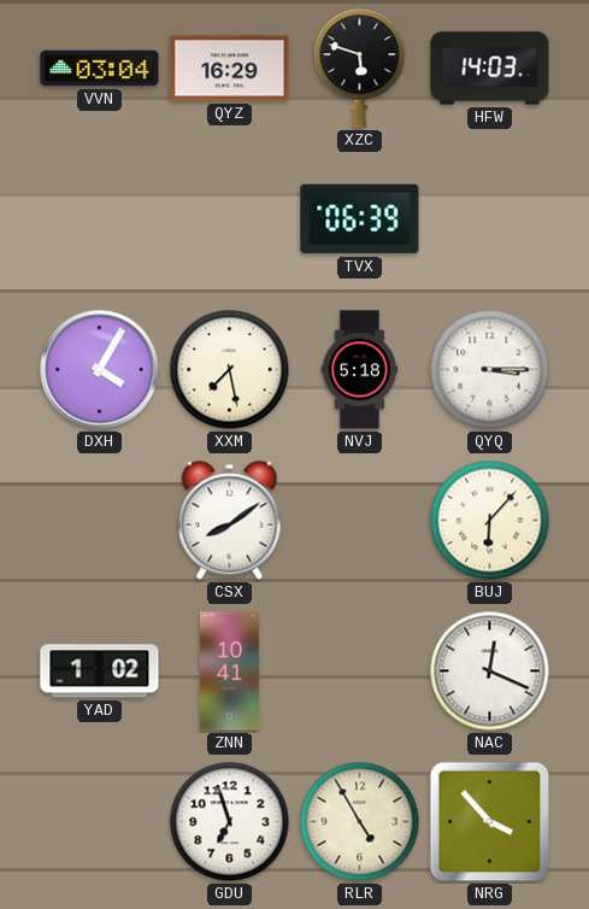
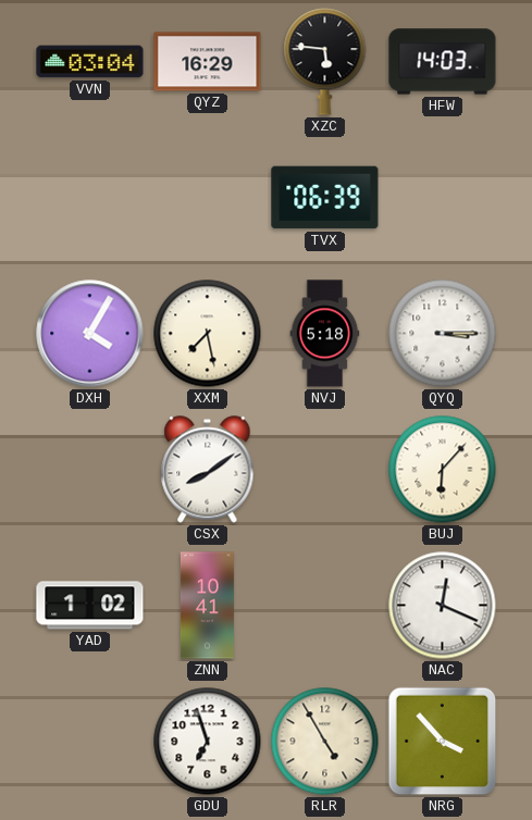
XZC: 5:48 -> 5:46 (325, 62)
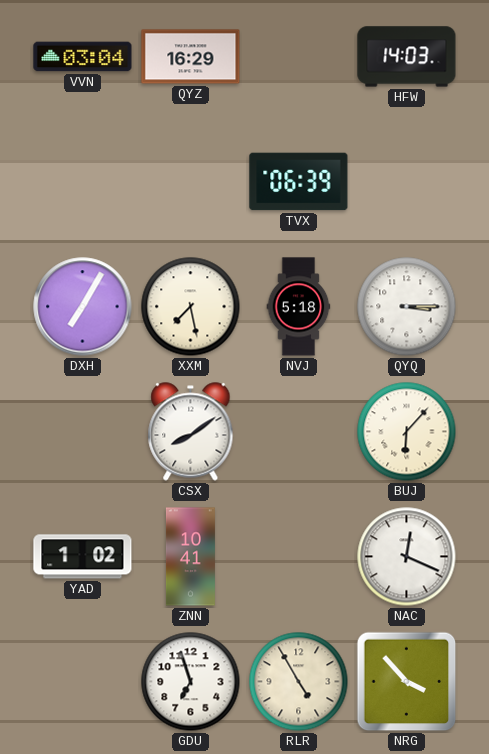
XZC: 5:46 -> none (325, 62)
DXH: 4:05 -> 7:05 (83, 307)
